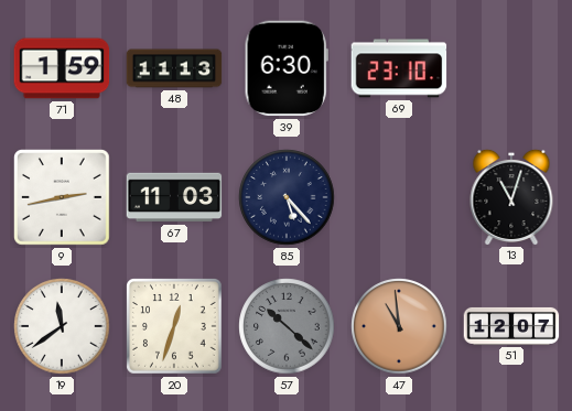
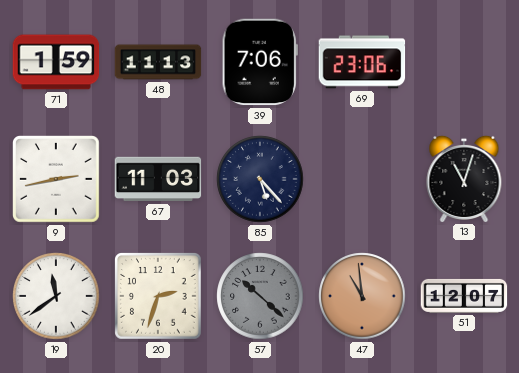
39: 6:30 -> 7:06 (260, 62)
69: 23:10 -> 23:06 (362, 62)
20: 12:33 -> 2:33 (159, 297)
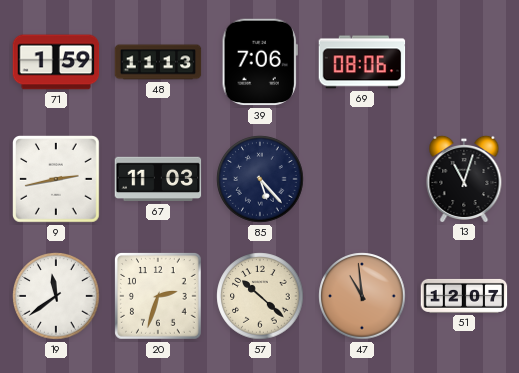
69: 23:06 -> 08:06 (362, 62)
57 dial: grey -> cream (260, 296)
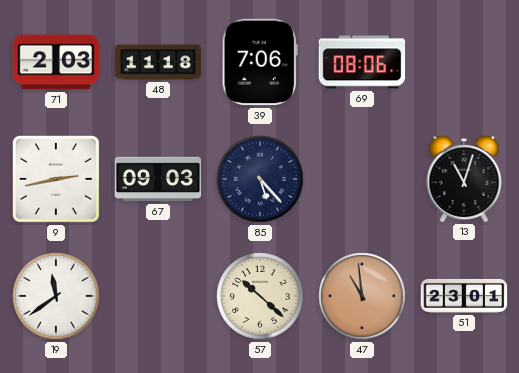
71: 1:59 -> 2:03 (56, 62)
48: 11:13 -> 11:18 (158, 62)
67: 11:03 -> 09:03 (158, 179)
20: 2:33 -> none (159, 297)
51: 12:07 -> 23:01 (464, 296)
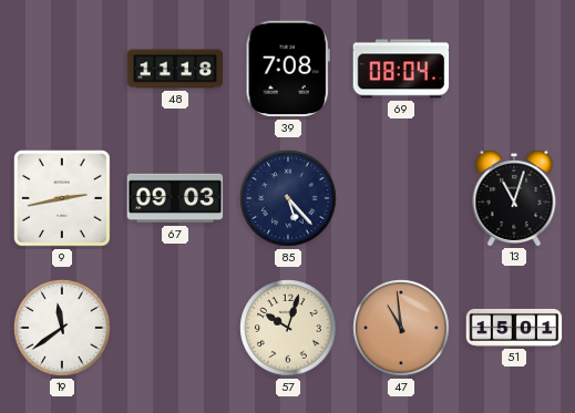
71: 2:03 -> none (56, 62)
39: 7:06 -> 7:08 (288, 69)
69: 08:06 -> 08:04 (401, 69)
57: 10:22 -> 10:03 (288, 328)
51: 23:01 -> 15:01 (514, 328)
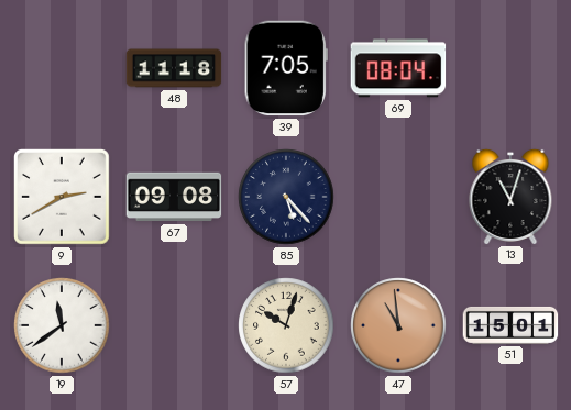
39: 7:08 -> 7:05 (286, 68)
9: 2:43 -> 2:40 (63, 198)
67: 09:03 -> 09:08 (174, 197)
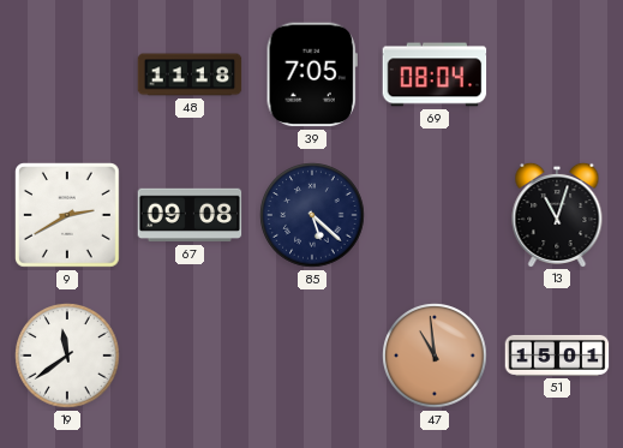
85: 5:23 -> 5:22 (312, 215)
57: 10:03 -> none (286, 325)
